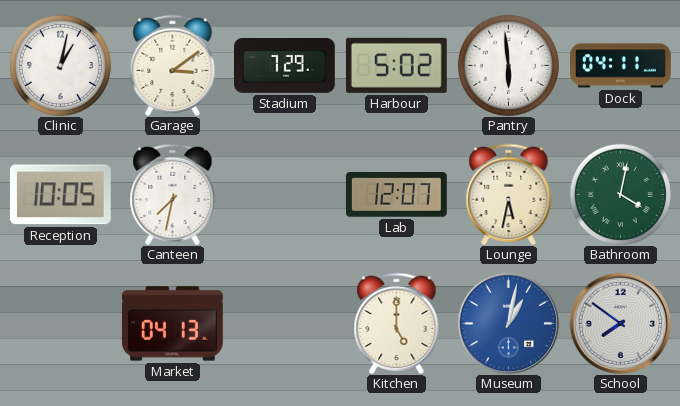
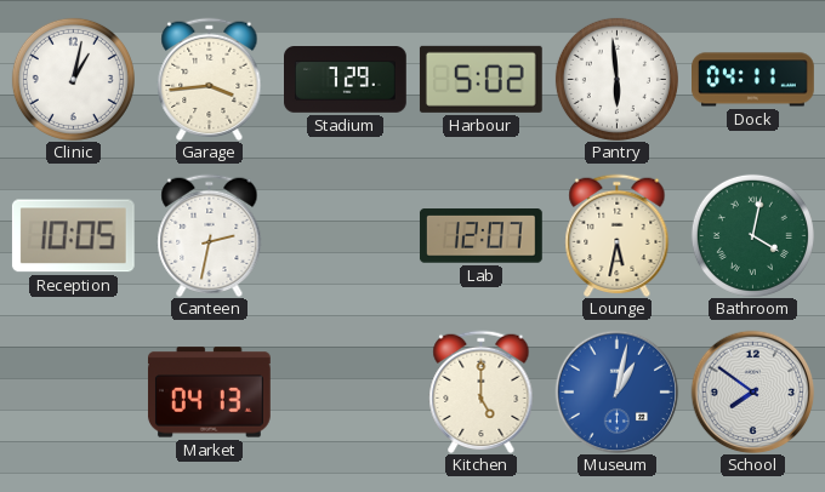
Garage: 3:09 -> 3:44 (210, 79)
Canteen: 7:32 -> 2:32 (210, 235)
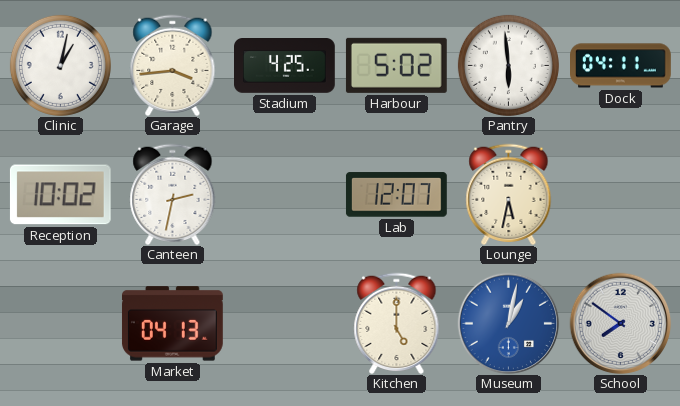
Stadium: 7:29 -> 4:25 (285, 66)
Reception: 10:05 -> 10:02 (60, 195)
Bathroom: 4:02 -> none (752, 235)
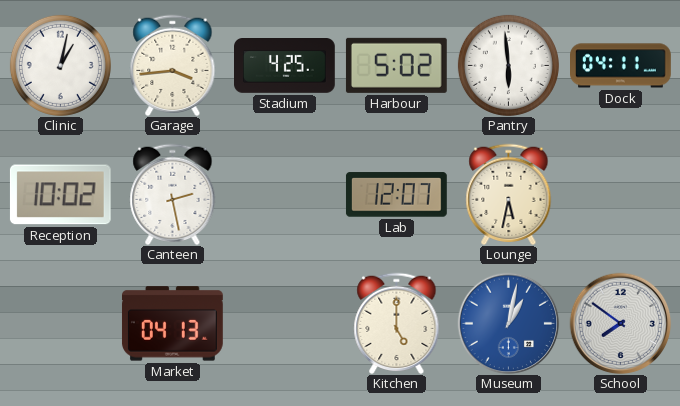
Canteen: 2:32 -> 2:28 (173, 194)
